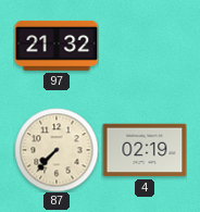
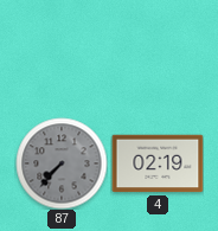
97: 21:32 -> none (57, 46)
87 dial: cream -> grey (62, 163)
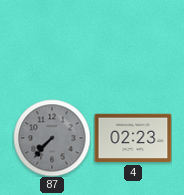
4: 02:19 -> 02:23 (133, 138)
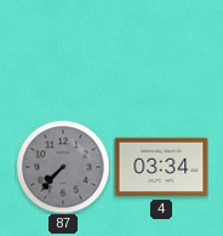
4: 02:23 -> 03:34 (161, 167)
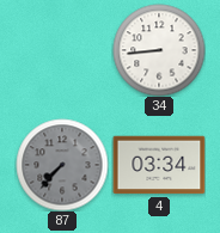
34: none -> 8:44 (159, 50)
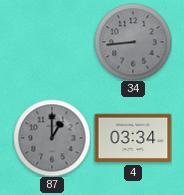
34 dial: white -> grey (133, 42)
87: 7:37 -> 1:00 (52, 138)
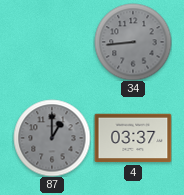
4: 03:34 -> 03:37 (133, 138)
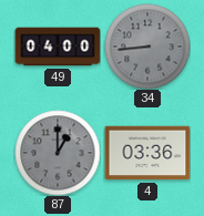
49: none -> 04:00 (58, 47)
4: 03:37 -> 03:36 (147, 153)
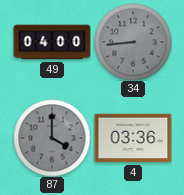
87: 1:00 -> 4:00 (52, 138)
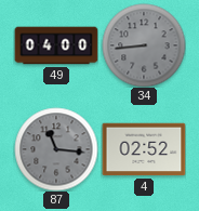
87: 4:00 -> 11:16 (56, 149)
4: 03:36 -> 02:52 (144, 149)
